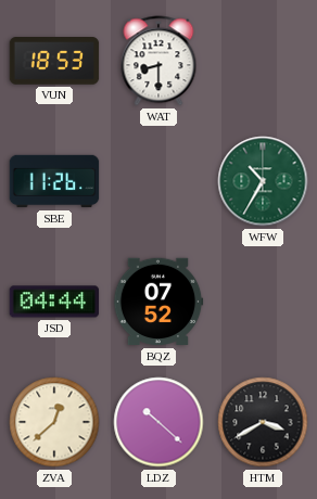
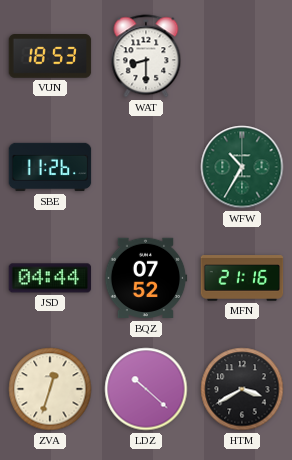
MFN: none -> 21:16 (242, 278)
ZVA: 12:38 -> 12:33 (50, 389)
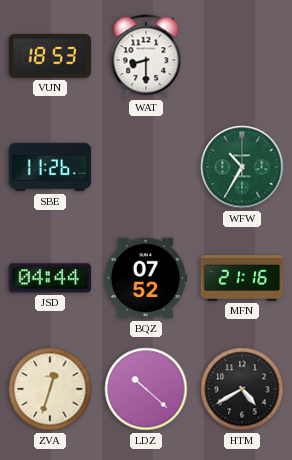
HTM: 3:40 -> 4:40 (242, 389)
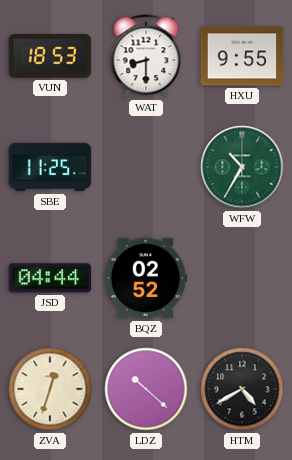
HXU: none -> 9:55 (242, 56)
SBE: 11:26 -> 11:25 (50, 167)
BQZ: 07:52 -> 02:52 (146, 278)
MFN: 21:16 -> none (242, 278)
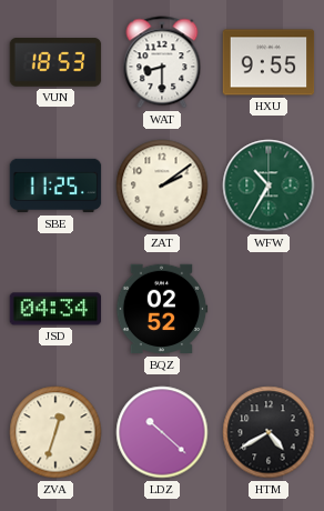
ZAT: none -> 2:09 (162, 186)
JSD: 04:44 -> 04:34 (55, 309)
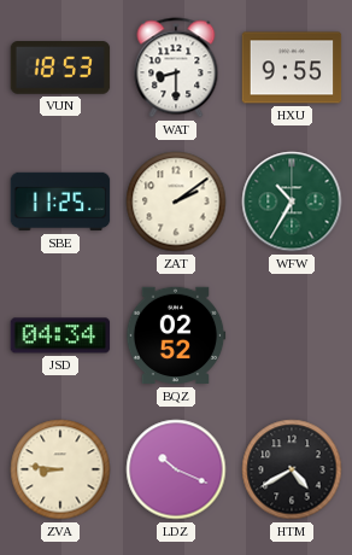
ZVA: 12:33 -> 8:46 (60, 469)
LDZ: 10:22 -> 10:19 (176, 469)
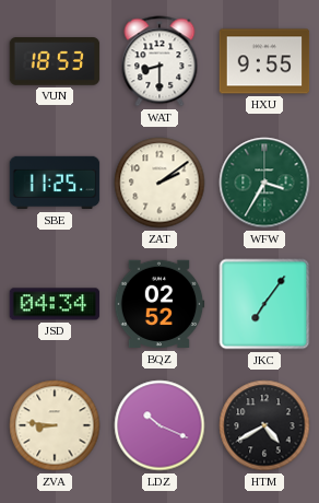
WFW: 10:35 -> 3:35 (264, 183)
JKC: none -> 7:06 (264, 304)
